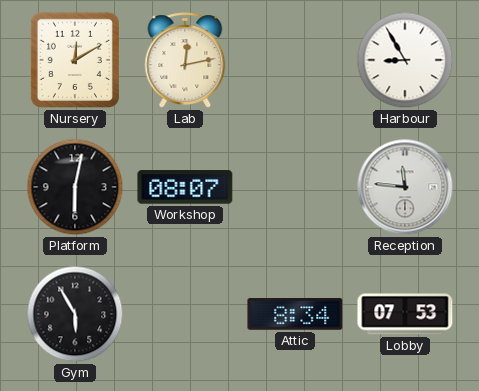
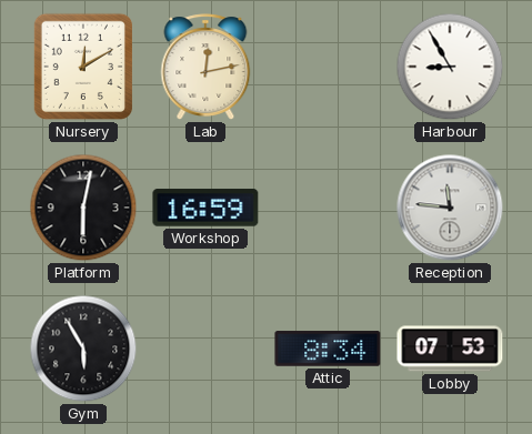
Workshop: 08:07 -> 16:59 (205, 208)
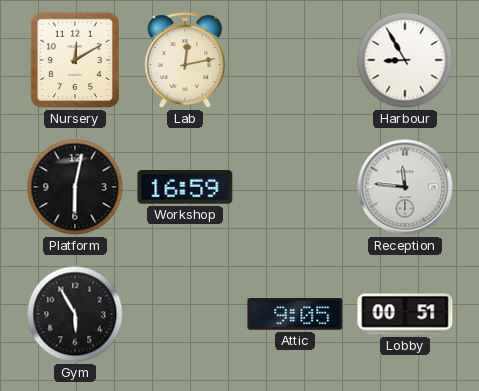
Attic: 8:34 -> 9:05 (295, 314)
Lobby: 07:53 -> 00:51 (405, 314)
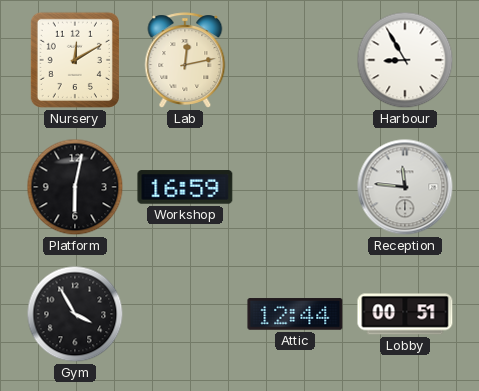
Gym: 5:55 -> 3:55 (75, 314)
Attic: 9:05 -> 12:44 (295, 314)
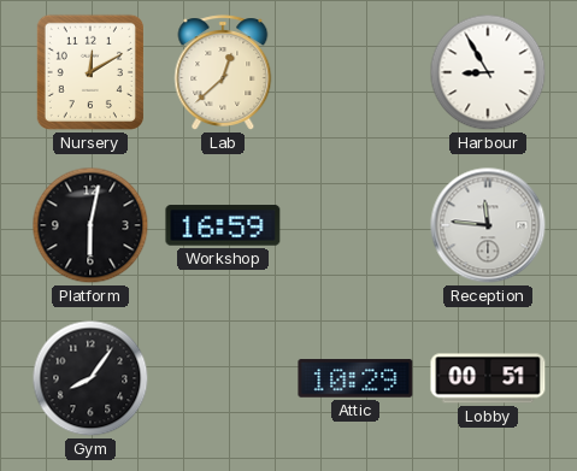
Lab: 12:13 -> 12:38 (223, 72)
Gym: 3:55 -> 8:06 (90, 378)
Attic: 12:44 -> 10:29 (355, 378)
